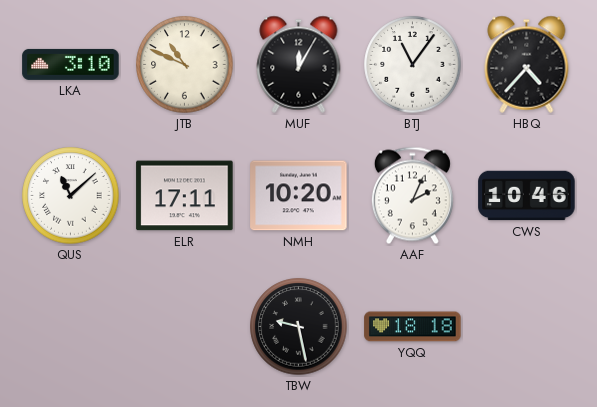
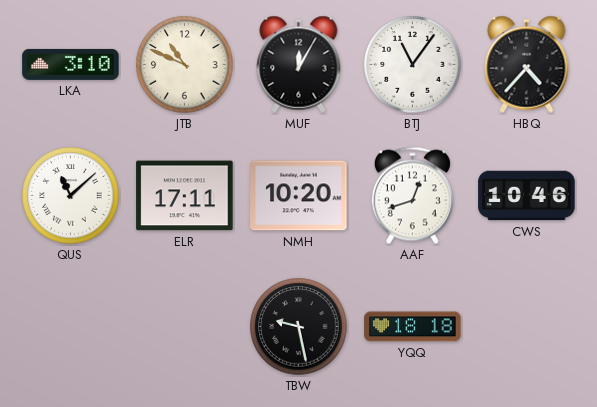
AAF: 2:04 -> 12:42 (412, 196)
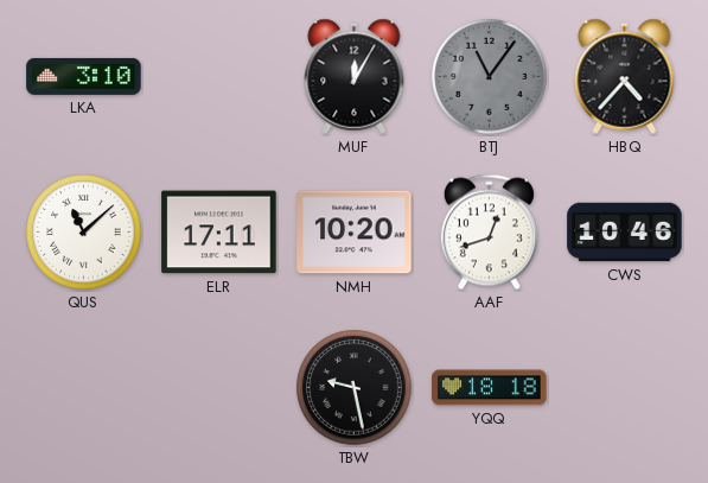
JTB: 10:49 -> none (185, 65)
BTJ dial: white -> grey (490, 77)
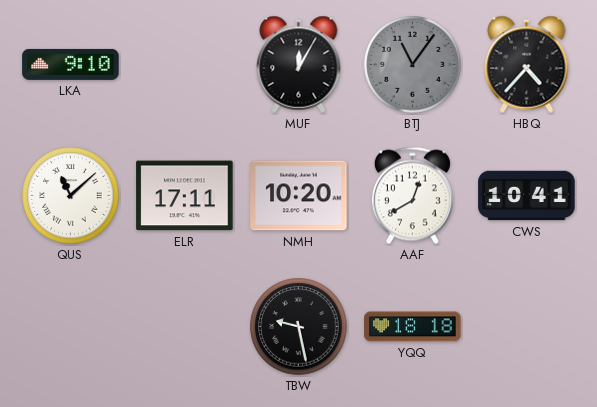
LKA: 3:10 -> 9:10 (71, 64)
AAF: 12:42 -> 12:40 (412, 196)
CWS: 10:46 -> 10:41 (527, 196)
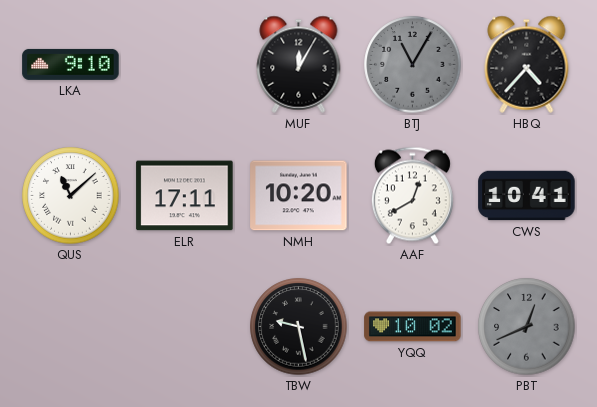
BTJ: 11:06 -> 11:05 (413, 65)
YQQ: 18:18 -> 10:02 (413, 327)
PBT: none -> 12:41 (527, 327)
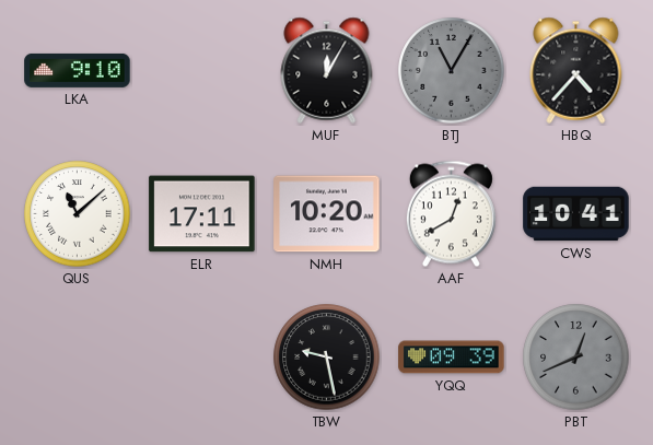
YQQ: 10:02 -> 09:39 (452, 358)
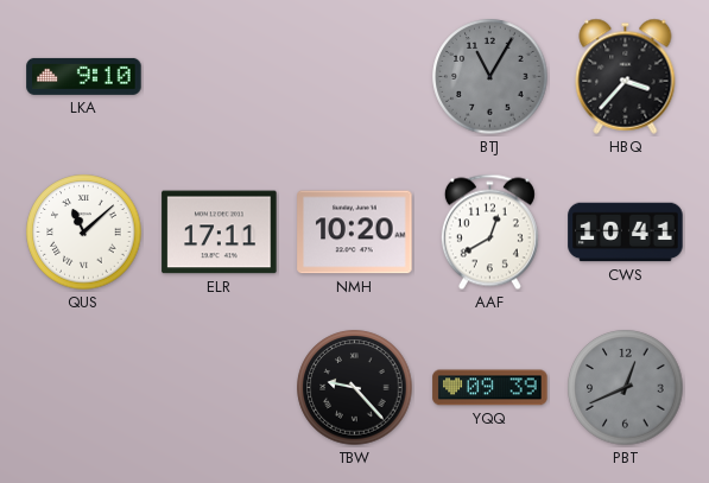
MUF: 12:05 -> none (327, 70)
HBQ: 4:37 -> 3:37 (626, 76)
TBW: 9:28 -> 9:23 (355, 388)
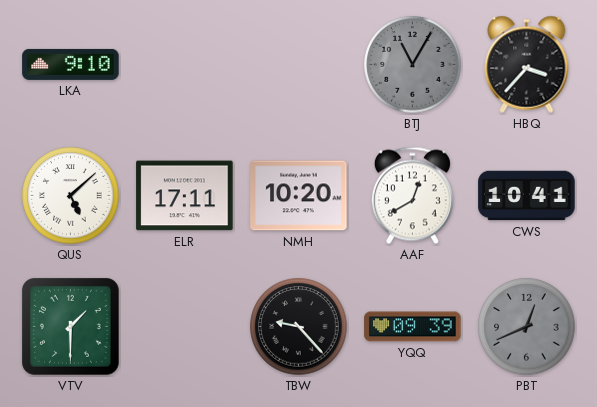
QUS: 11:08 -> 5:08 (71, 196)
VTV: none -> 1:30 (70, 326)
